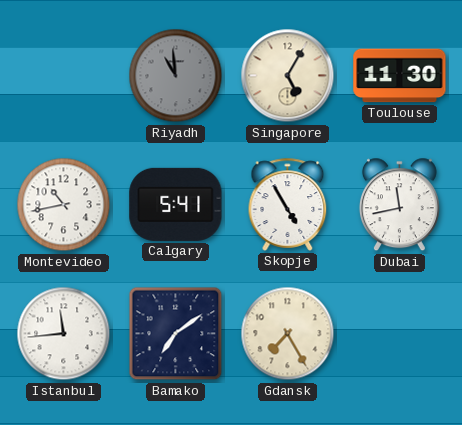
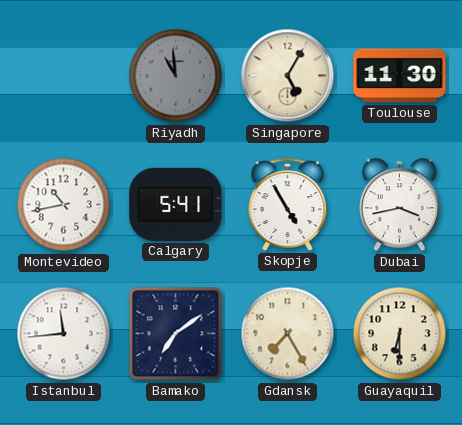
Dubai: 11:43 -> 3:43 (399, 205)
Guayaquil: none -> 6:30 (400, 334)
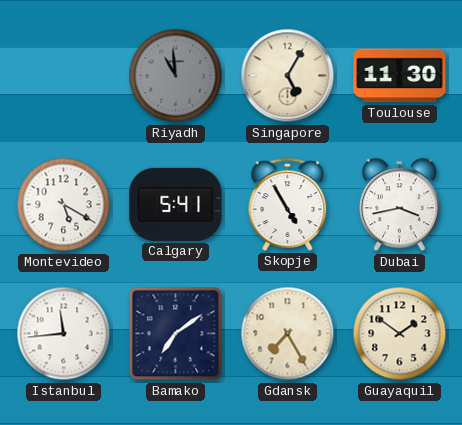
Montevideo: 10:43 -> 5:20 (64, 205)
Guayaquil: 6:30 -> 1:51 (400, 334)
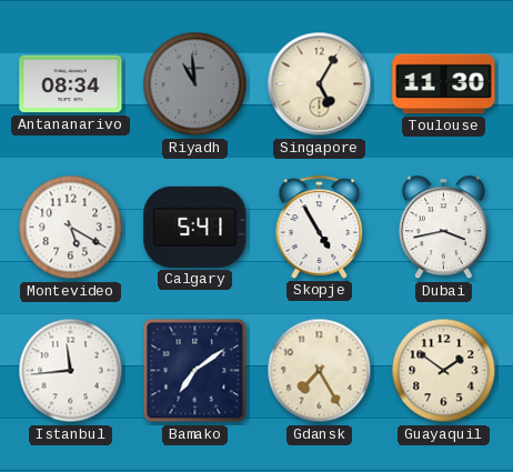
Antananarivo: none -> 08:34 (71, 84)
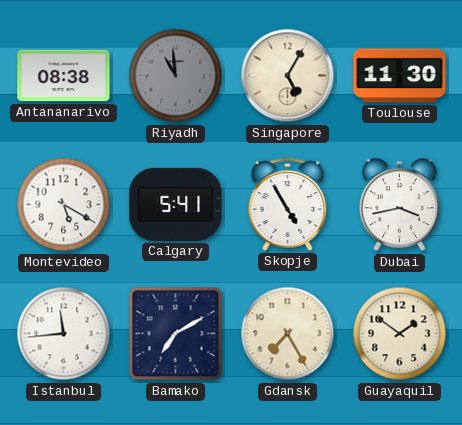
Antananarivo: 08:34 -> 08:38 (64, 76)
Bamako: 7:09 -> 7:10 (176, 334)
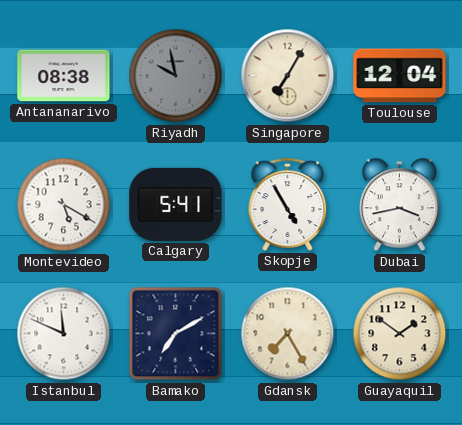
Riyadh: 10:59 -> 9:58 (176, 76)
Singapore: 5:05 -> 7:05 (288, 76)
Toulouse: 11:30 -> 12:04 (400, 76)
Istanbul: 11:44 -> 11:49 (64, 334)
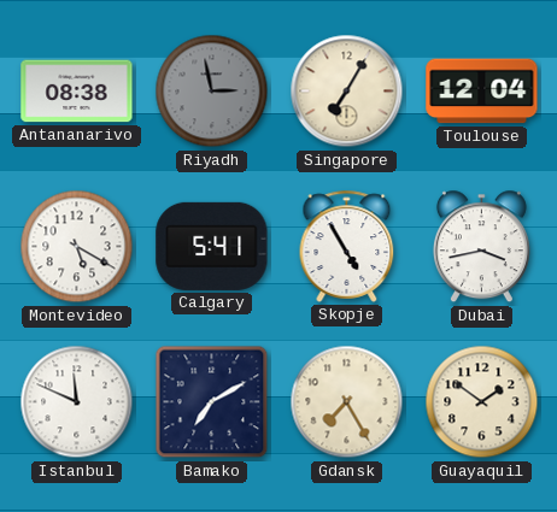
Riyadh: 9:58 -> 2:58 (212, 92)
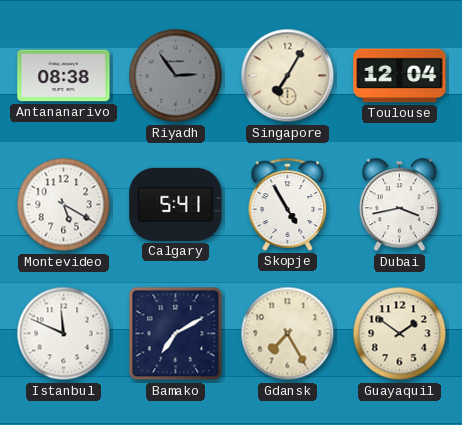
Riyadh: 2:58 -> 2:54 (176, 76)
